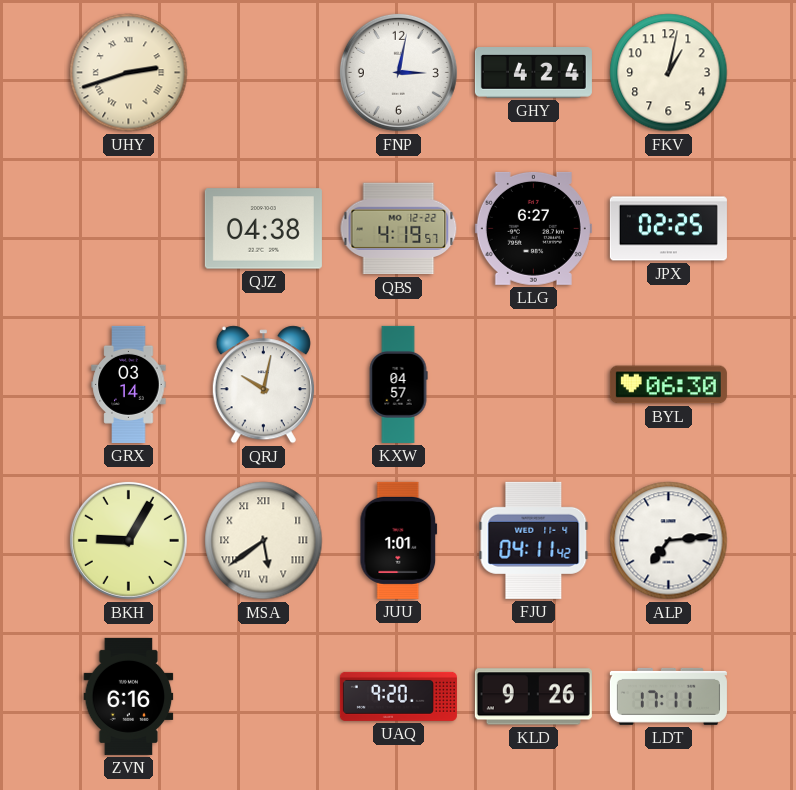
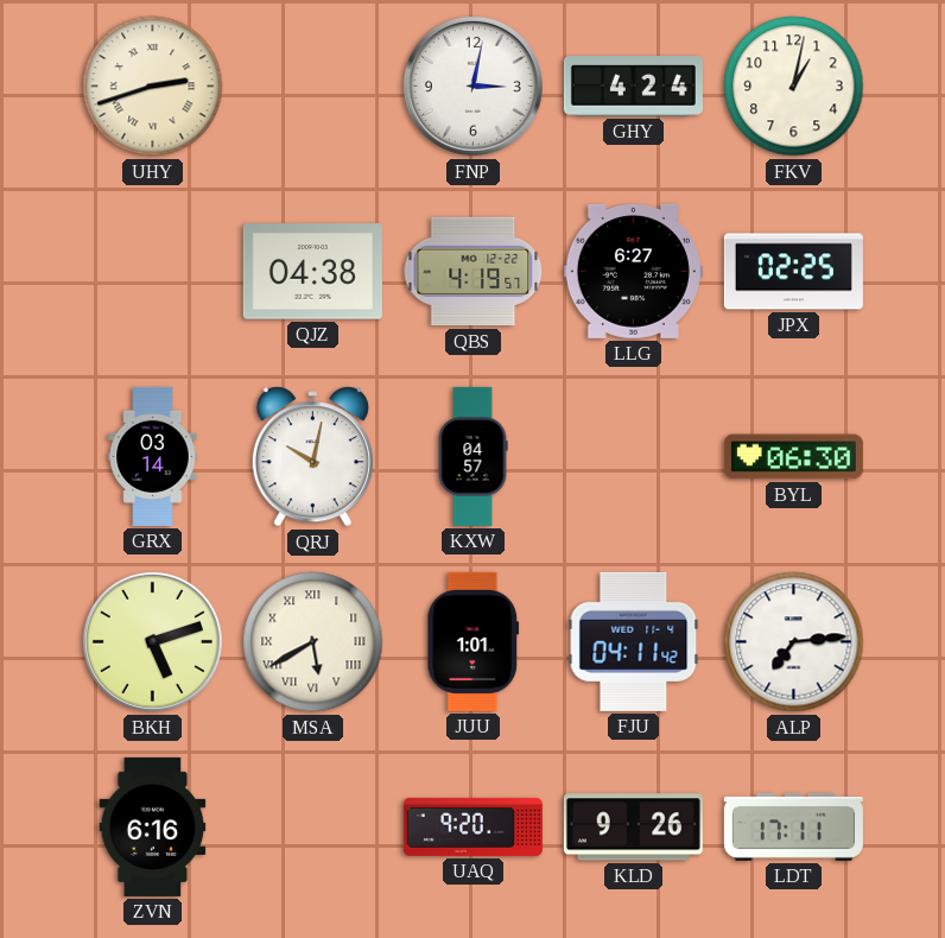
BKH: 9:05 -> 5:12 (152, 641)
MSA: 5:39 -> 5:40 (313, 642)
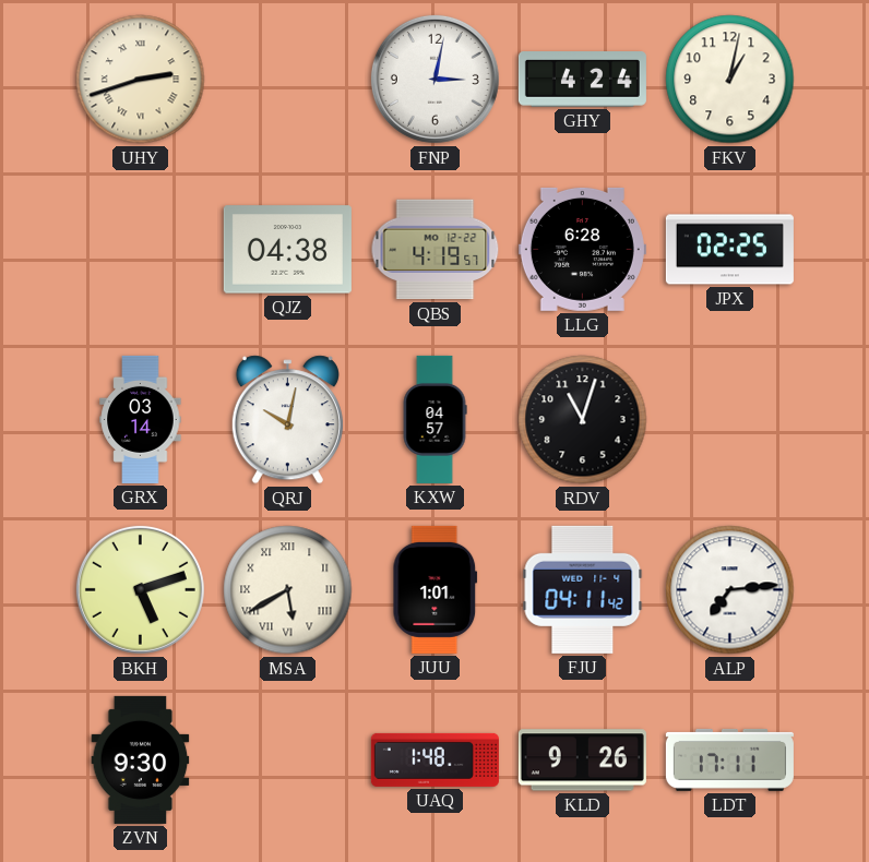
LLG: 6:27 -> 6:28 (582, 249)
RDV: none -> 11:03 (583, 420)
BYL: 06:30 -> none (793, 457)
ZVN: 6:16 -> 9:30 (141, 759)
UAQ: 9:20 -> 1:48 (434, 759)
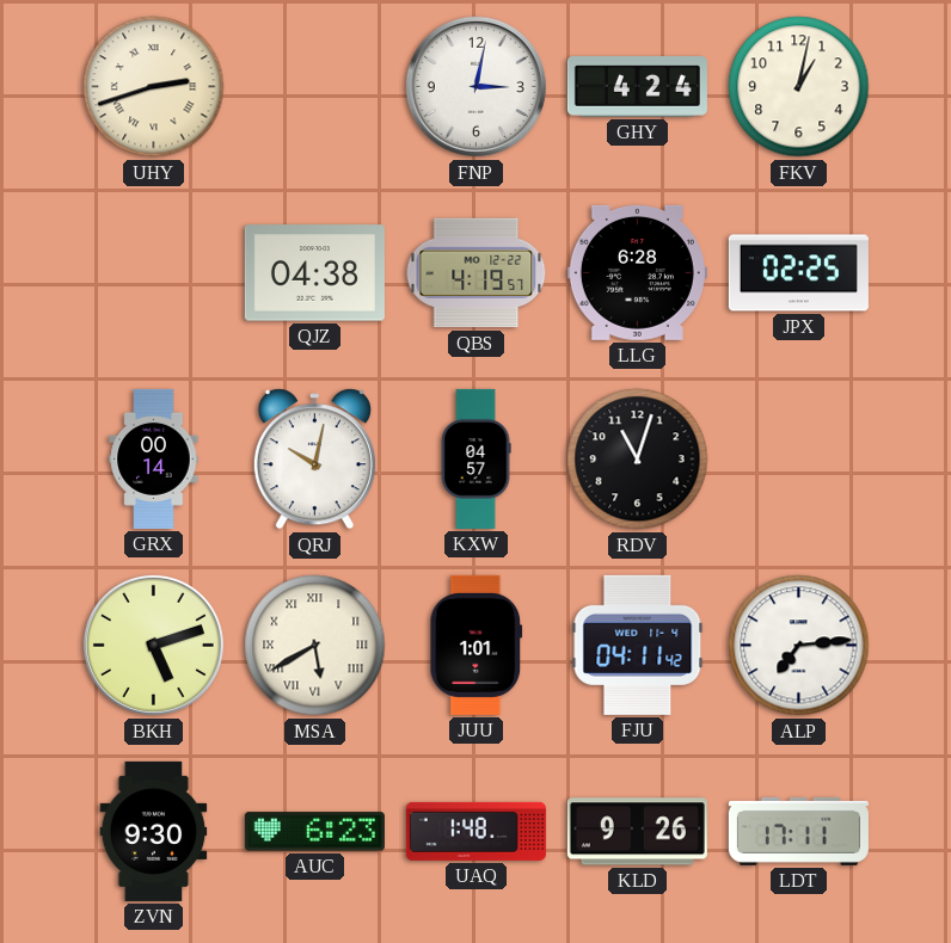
GRX: 03:14 -> 00:14 (154, 458)
AUC: none -> 6:23 (314, 832)
